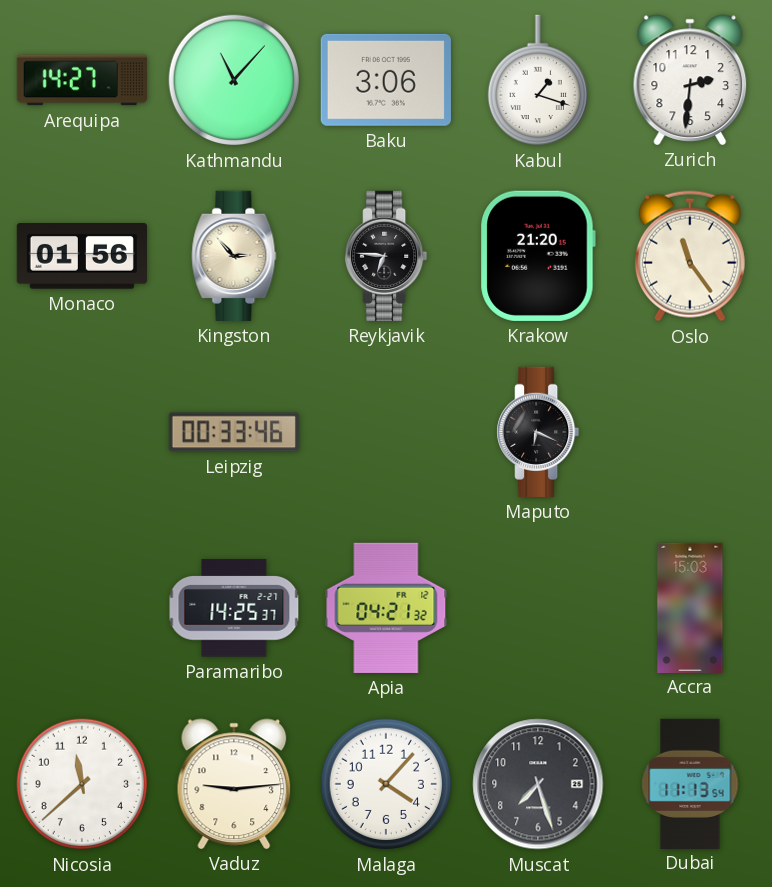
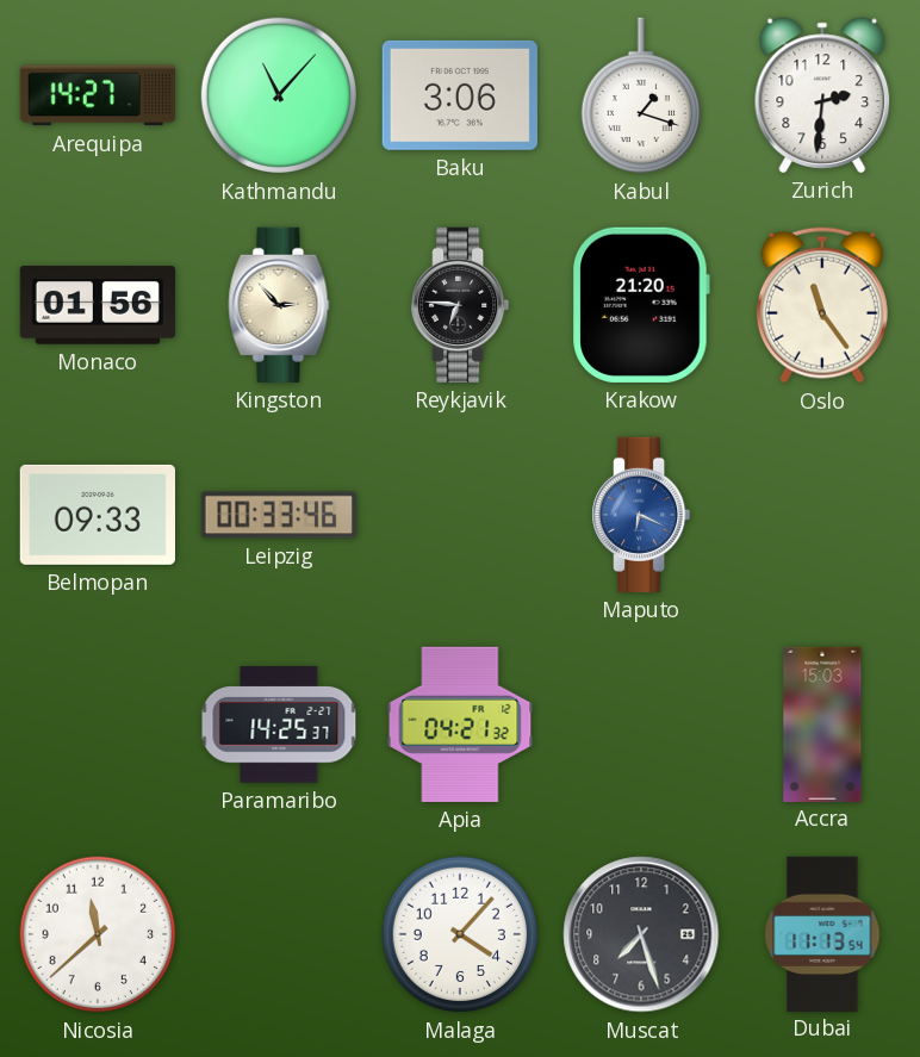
Belmopan: none -> 09:33 (98, 515)
Maputo dial: black -> blue (641, 515)
Vaduz: 9:14 -> none (234, 784)
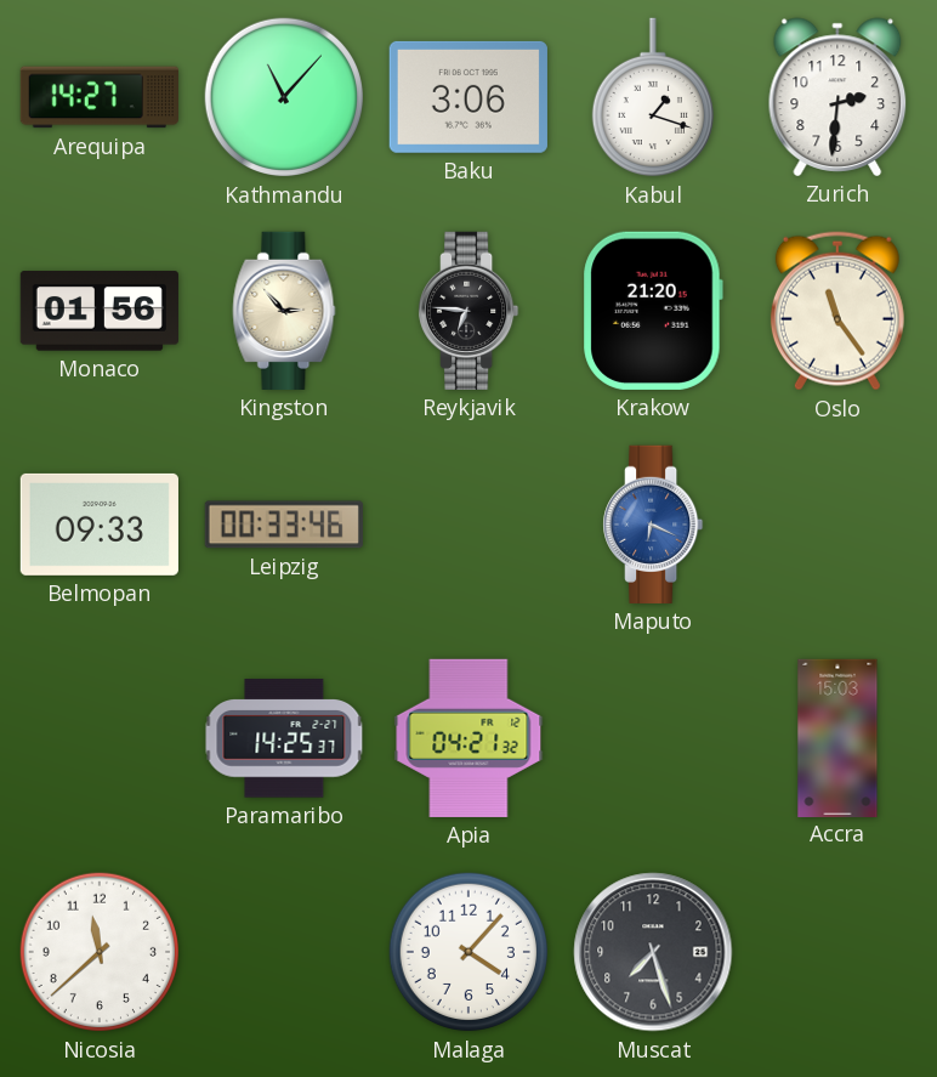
Dubai: 11:13 -> none (822, 933)
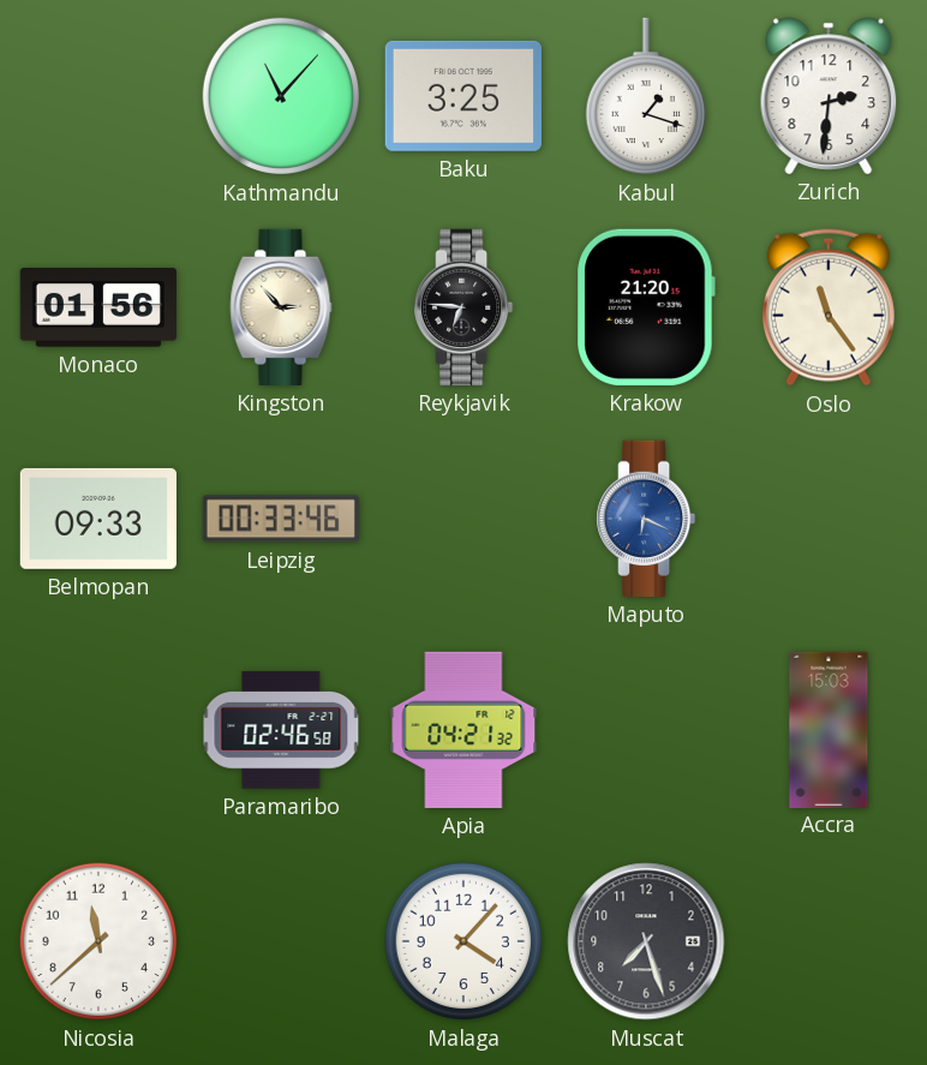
Arequipa: 14:27 -> none (98, 97)
Baku: 3:06 -> 3:25 (463, 96)
Paramaribo: 14:25 -> 02:46 (281, 730)
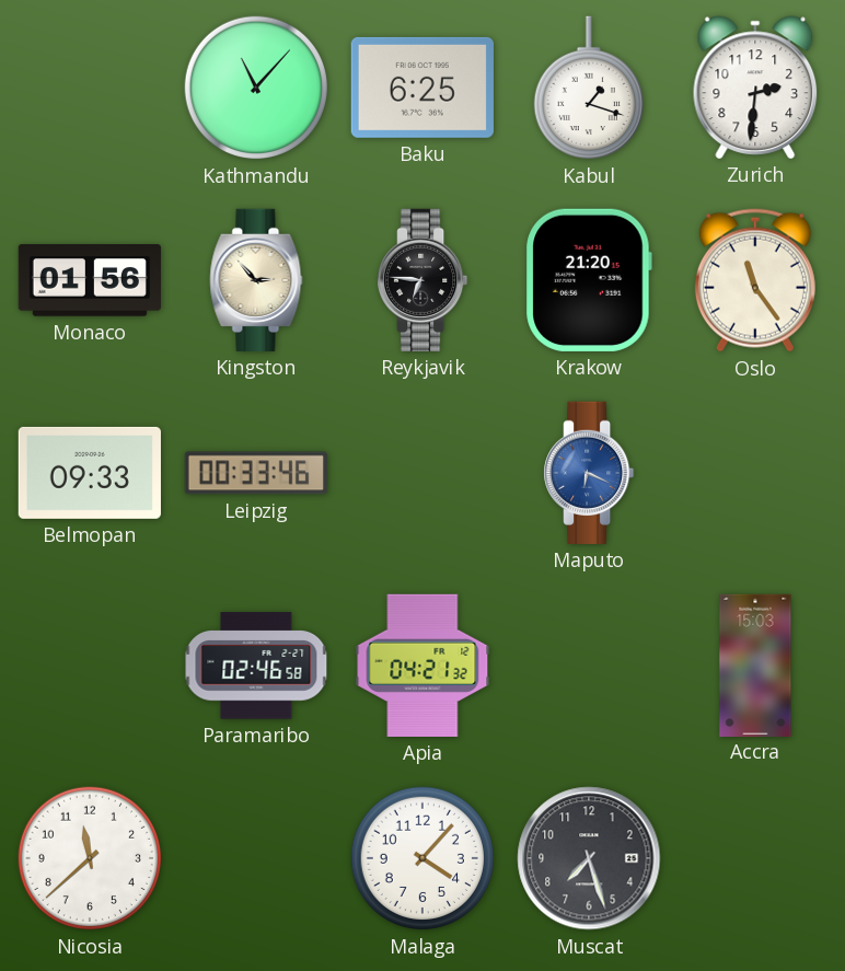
Baku: 3:25 -> 6:25 (422, 88)
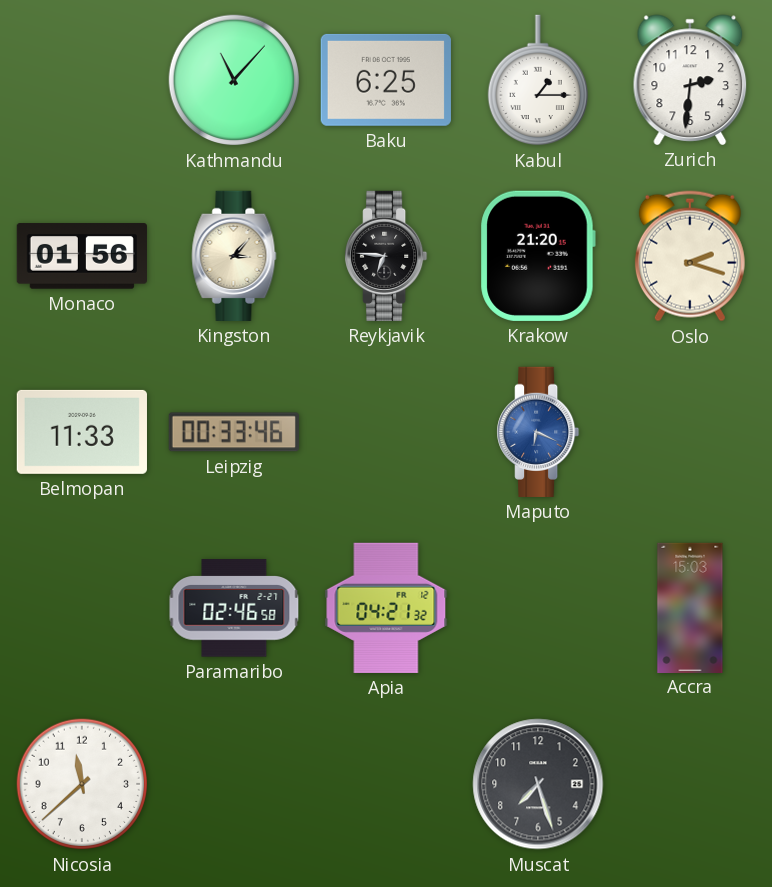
Kabul: 1:18 -> 1:15 (538, 80)
Kingston: 2:53 -> 3:07 (234, 256)
Oslo: 11:24 -> 2:18 (690, 256)
Belmopan: 09:33 -> 11:33 (82, 432)
Malaga: 4:07 -> none (422, 858)
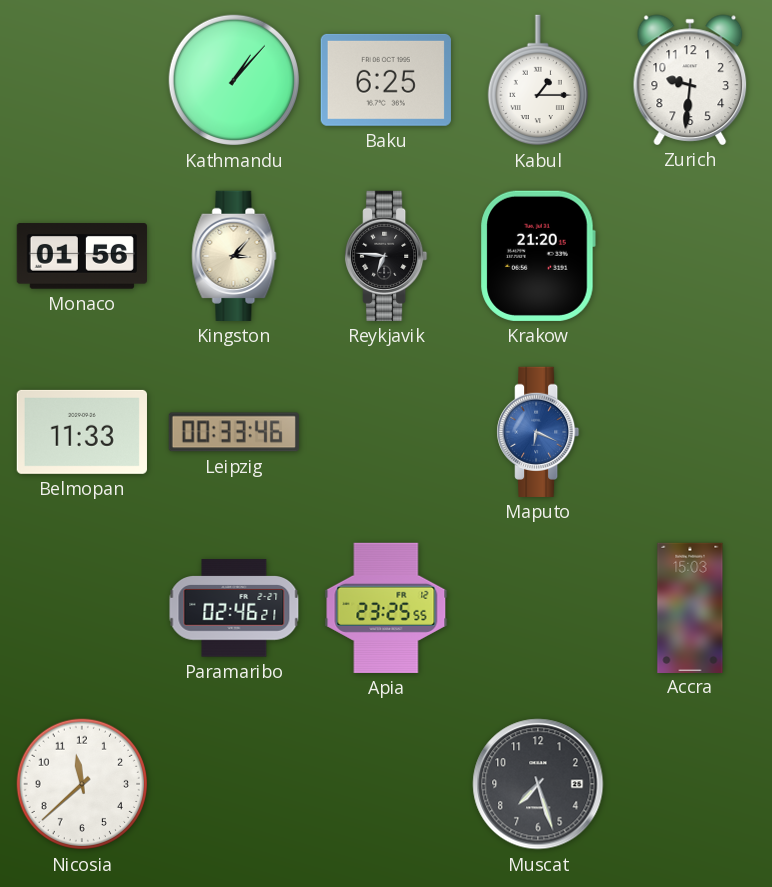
Kathmandu: 11:07 -> 1:07 (234, 80)
Zurich: 2:31 -> 9:31 (690, 80)
Oslo: 2:18 -> none (690, 256)
Paramaribo: 02:46:58 -> 02:46:21 (234, 608)
Apia: 04:21 -> 23:25 (386, 608)
